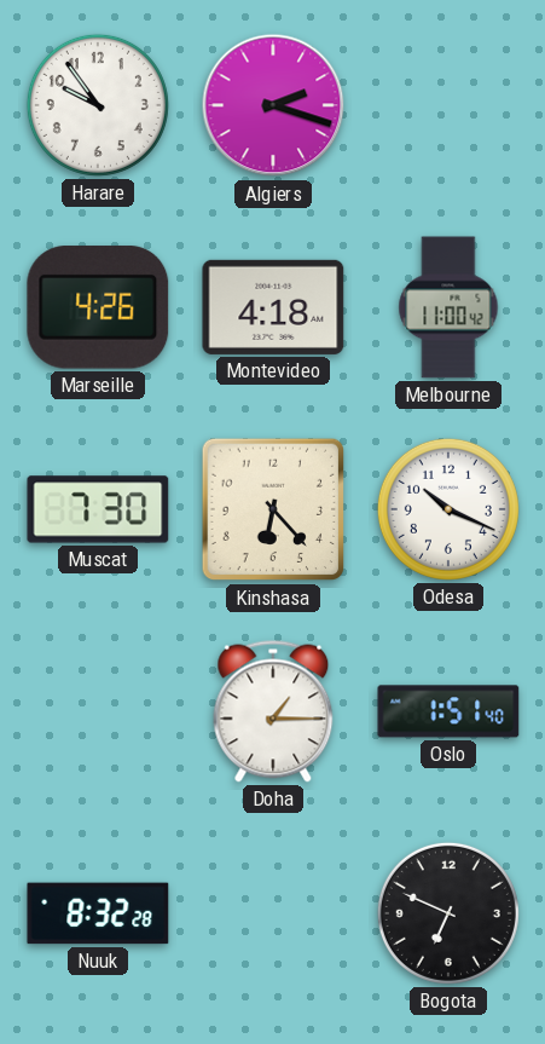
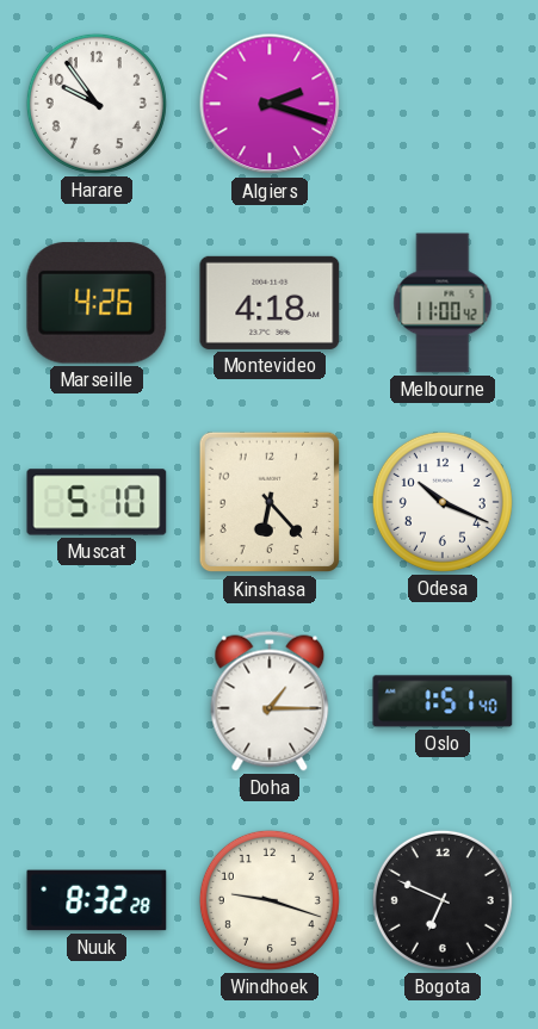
Muscat: 7:30 -> 5:10 (97, 502)
Windhoek: none -> 9:18 (270, 900)
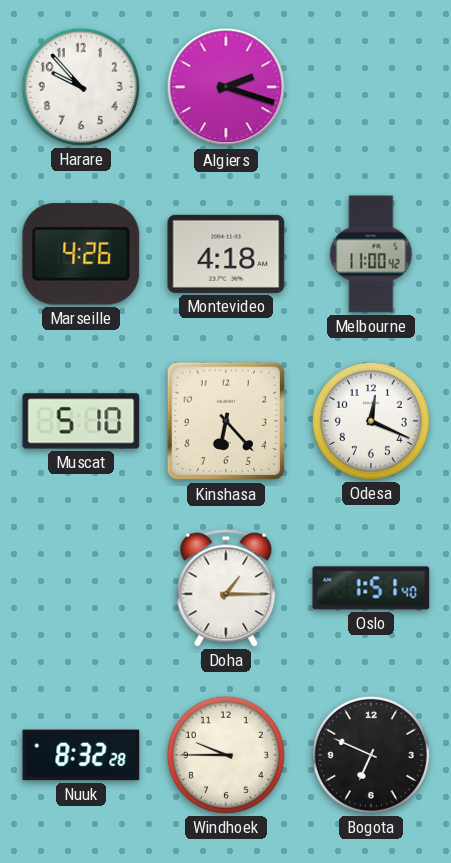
Harare: 9:54 -> 9:53 (81, 87)
Odesa: 10:19 -> 12:19 (371, 421)
Windhoek: 9:18 -> 9:45 (226, 755)
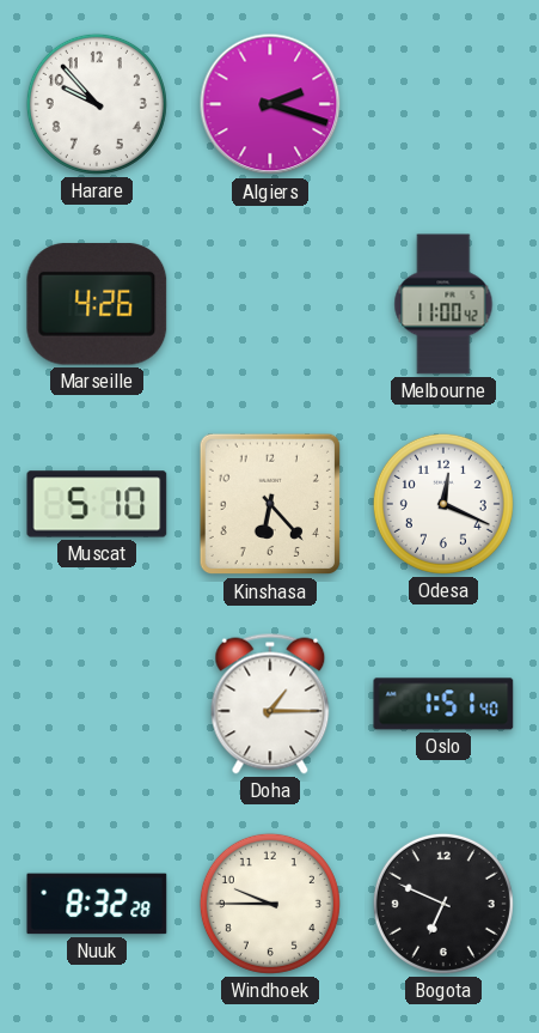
Montevideo: 4:18 -> none (226, 254)
